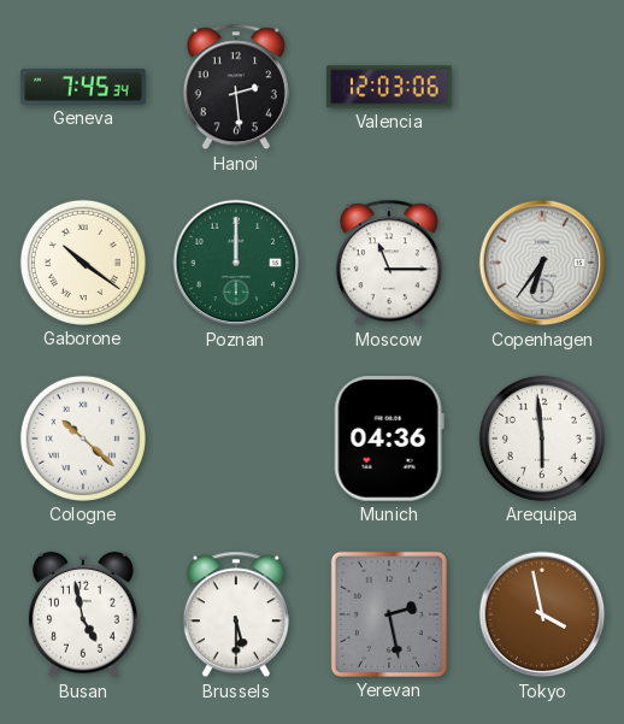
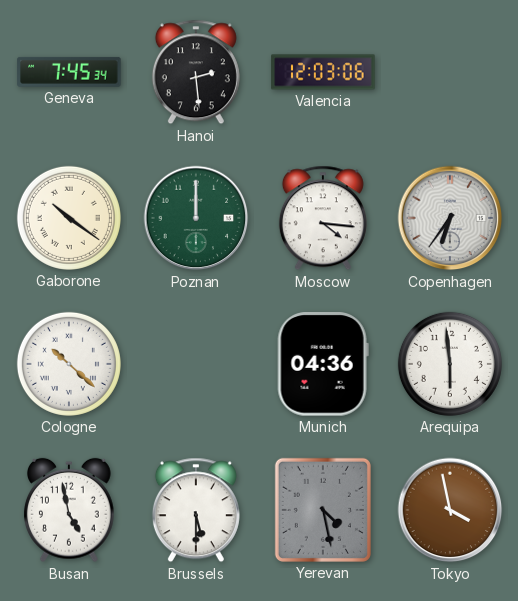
Moscow: 11:15 -> 4:16 (323, 218)
Yerevan: 2:28 -> 4:28 (323, 510)
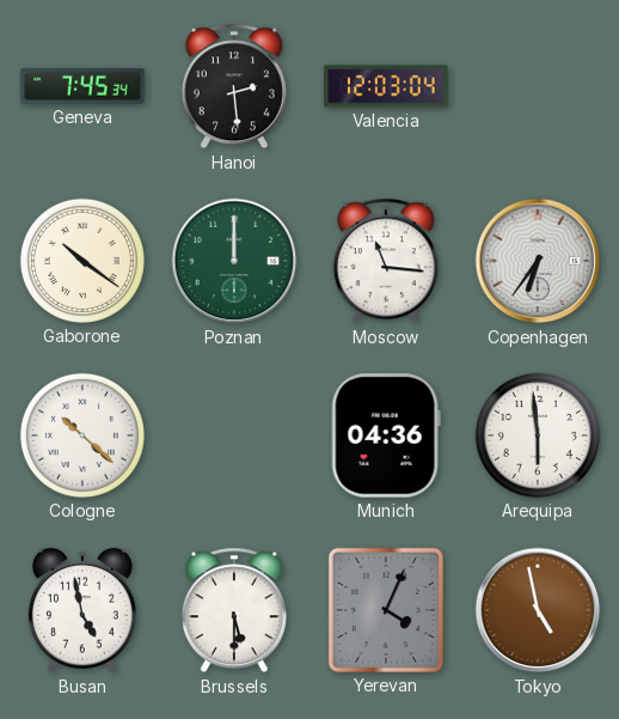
Valencia: 12:03:06 -> 12:03:04 (386, 86)
Moscow: 4:16 -> 11:16 (386, 261)
Yerevan: 4:28 -> 4:04 (386, 610)
Tokyo: 3:58 -> 4:58 (538, 610)
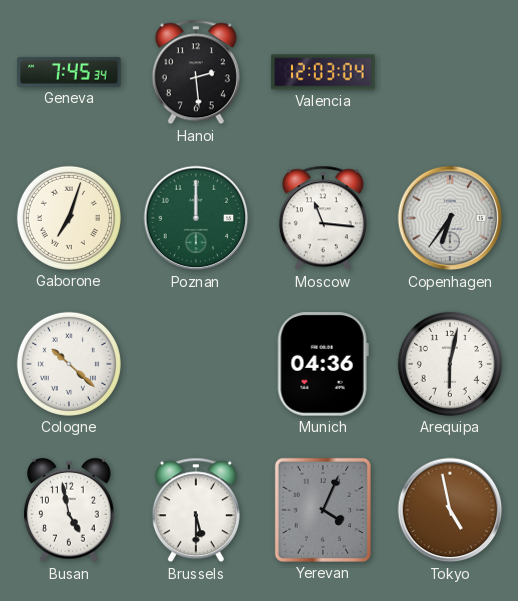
Gaborone: 10:21 -> 7:03 (69, 218)
Arequipa: 5:59 -> 6:02 (450, 364)
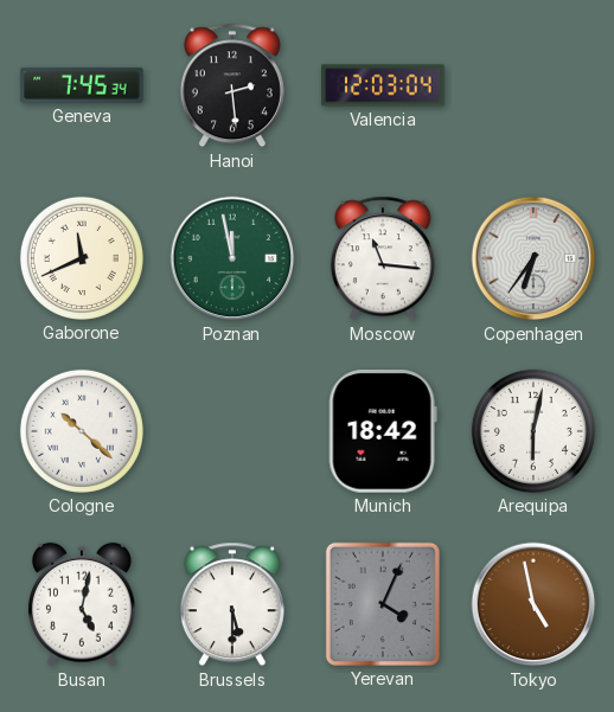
Gaborone: 7:03 -> 11:41 (82, 258)
Poznan: 12:00 -> 11:58 (232, 258)
Munich: 04:36 -> 18:42 (383, 431)
Busan: 4:58 -> 5:02 (82, 604)
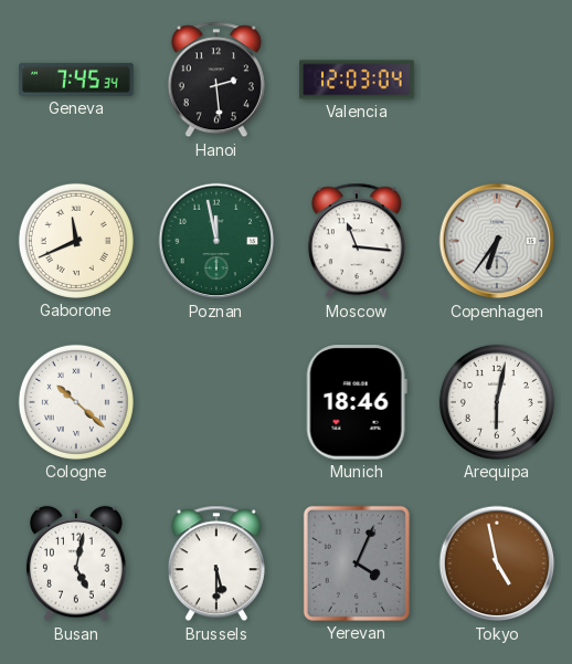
Munich: 18:42 -> 18:46 (357, 402)
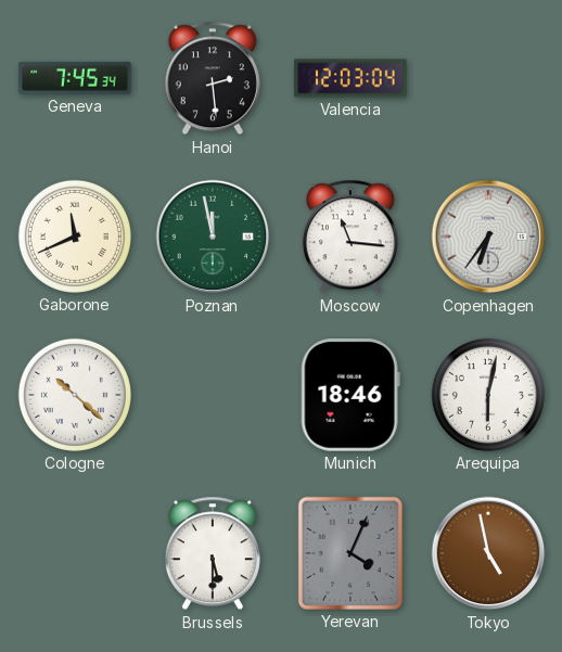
Busan: 5:02 -> none (76, 563)
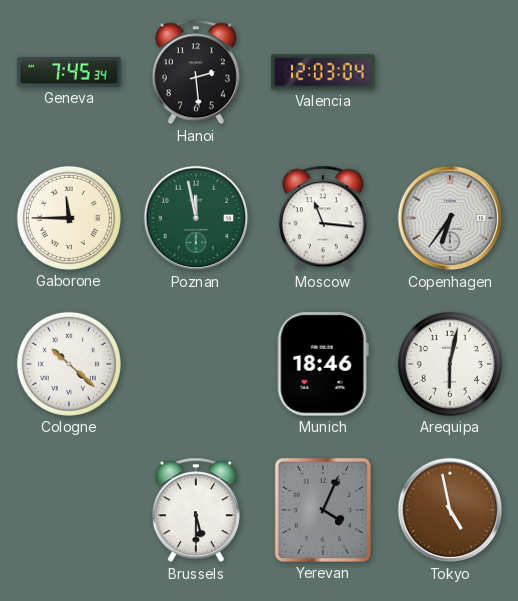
Gaborone: 11:41 -> 11:45 (69, 218)
